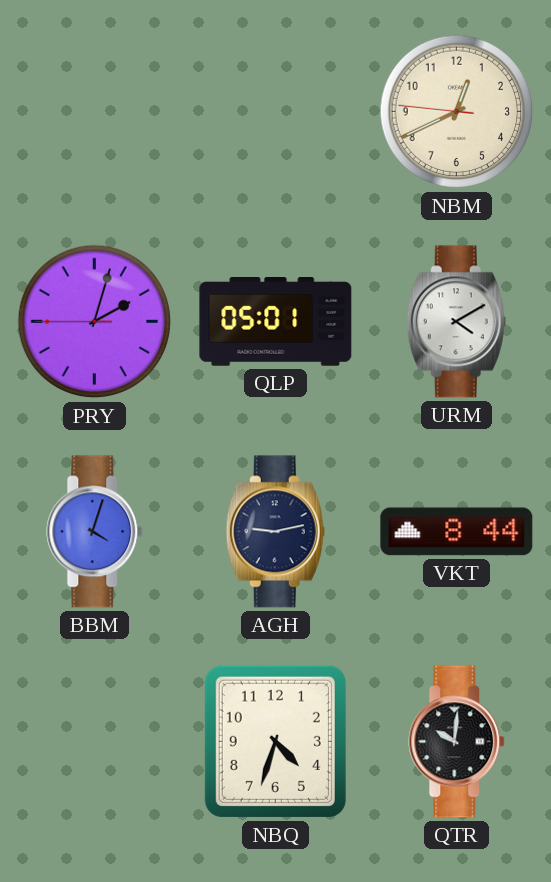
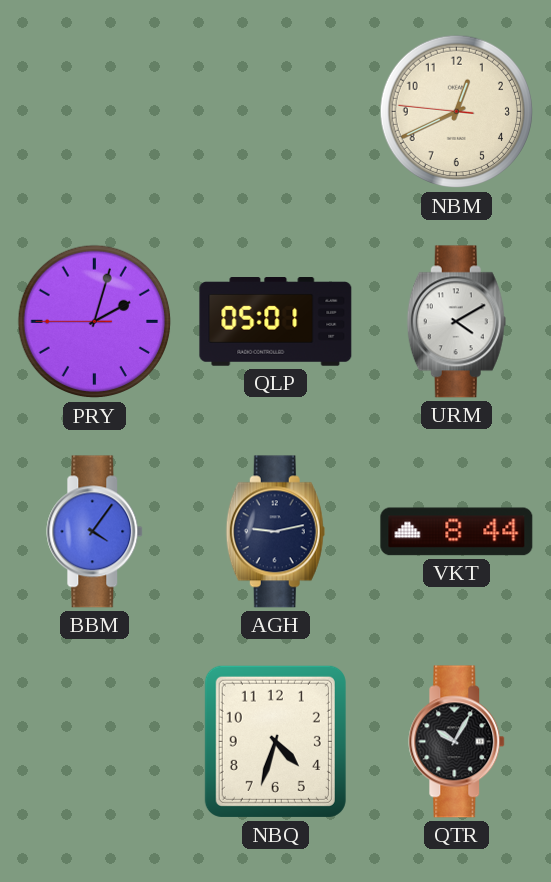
BBM: 4:03 -> 4:06 (95, 532)
QTR: 10:01 -> 10:05 (457, 742)
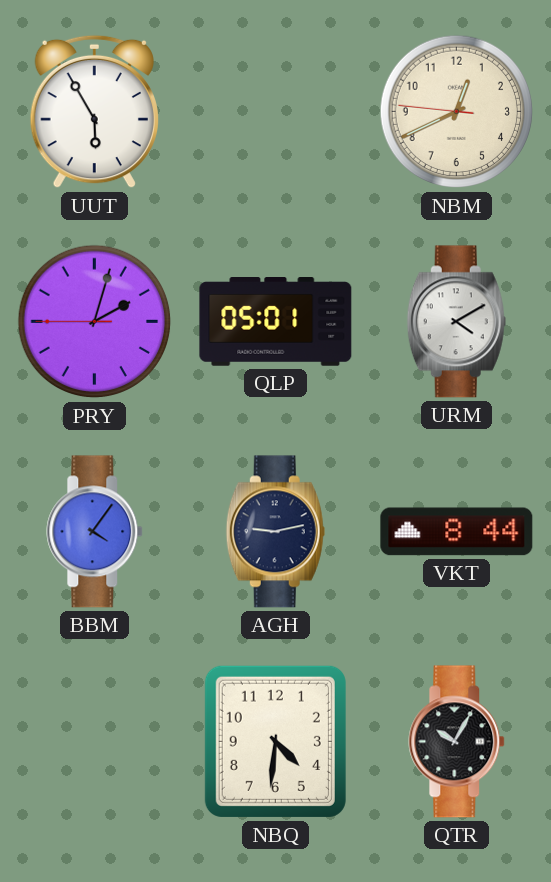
UUT: none -> 5:55 (94, 112)
NBQ: 4:33 -> 4:31 (275, 741)
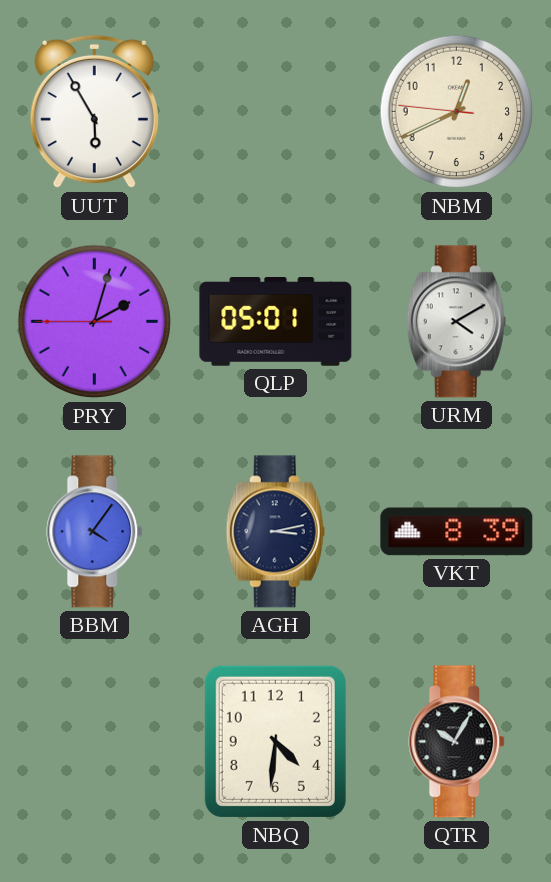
AGH: 9:13 -> 3:13 (275, 532)
VKT: 8:44 -> 8:39 (457, 532)
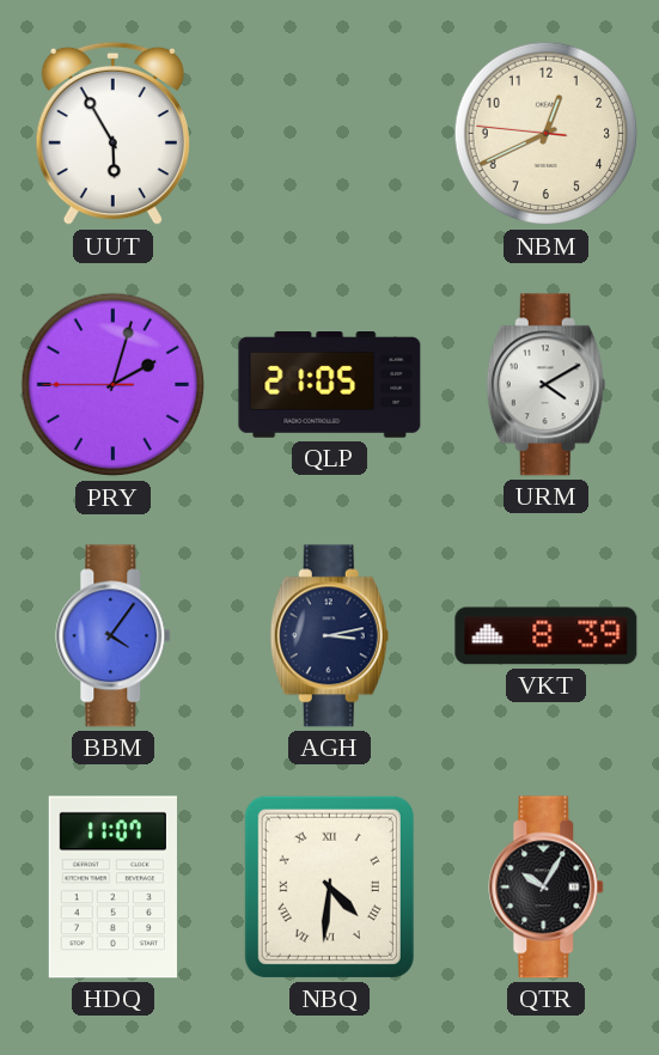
QLP: 05:01 -> 21:05 (330, 385)
HDQ: none -> 11:07 (112, 888)
NBQ numerals: Arabic -> Roman (329, 886)
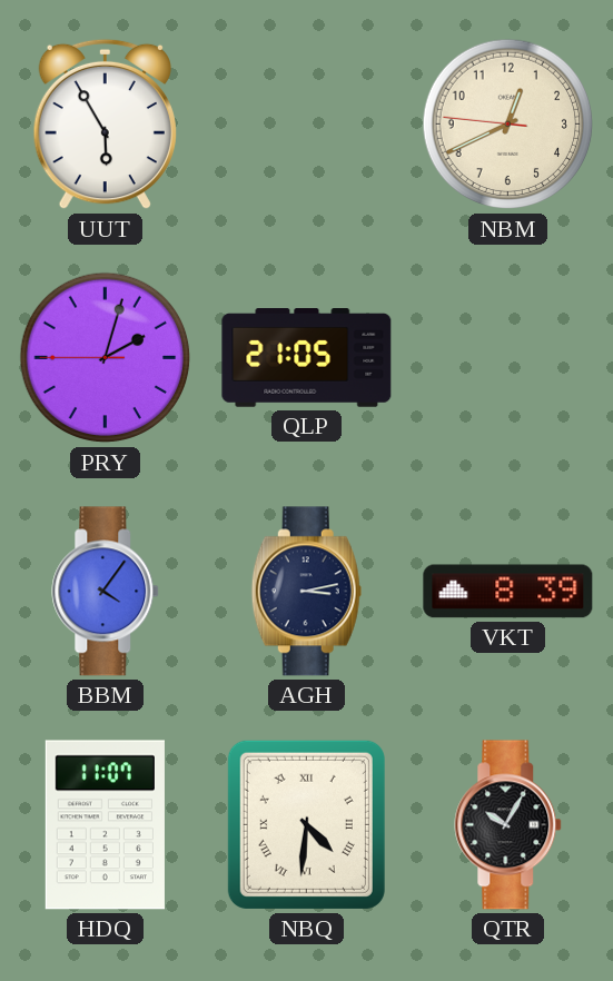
URM: 4:10 -> none (545, 385)
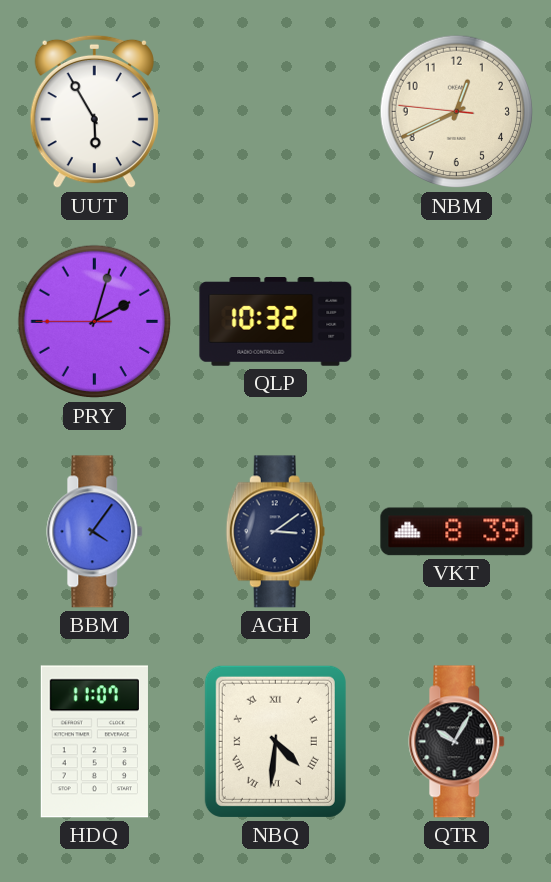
QLP: 21:05 -> 10:32 (276, 322)
AGH: 3:13 -> 3:09 (275, 532)
